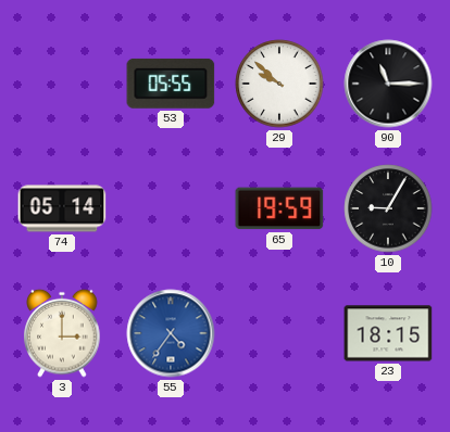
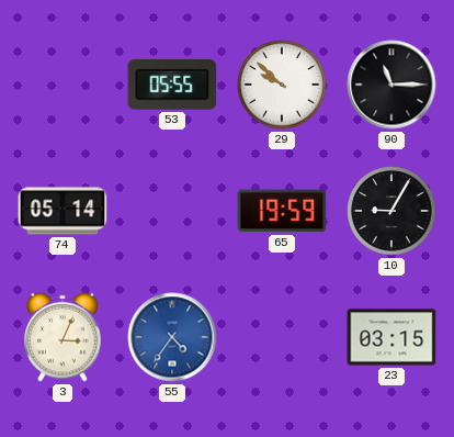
3: 3:00 -> 3:04 (63, 337)
23: 18:15 -> 03:15 (391, 337)
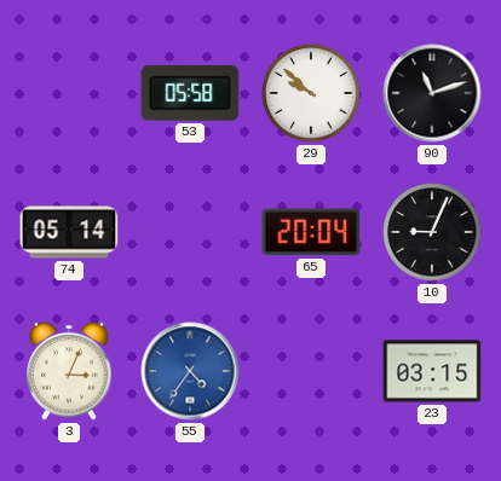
53: 05:55 -> 05:58 (190, 93)
90: 11:15 -> 11:12 (432, 93)
65: 19:59 -> 20:04 (311, 232)
10: 9:05 -> 9:04 (432, 232)
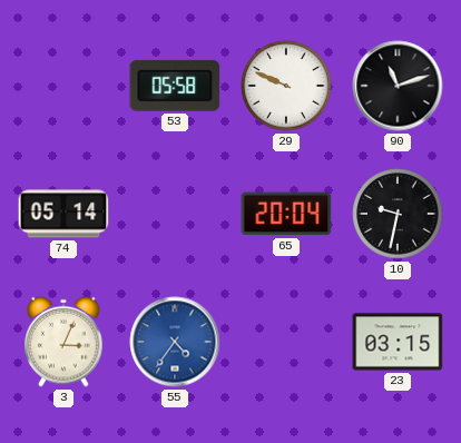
29: 9:52 -> 9:49 (286, 86)
10: 9:04 -> 9:32 (398, 214)
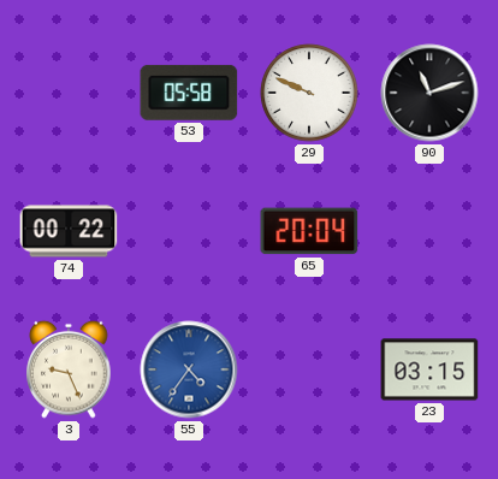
74: 05:14 -> 00:22 (69, 231)
10: 9:32 -> none (398, 214)
3: 3:04 -> 9:26 (69, 369)
